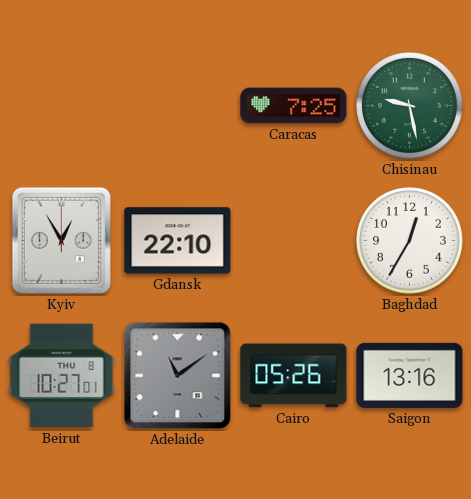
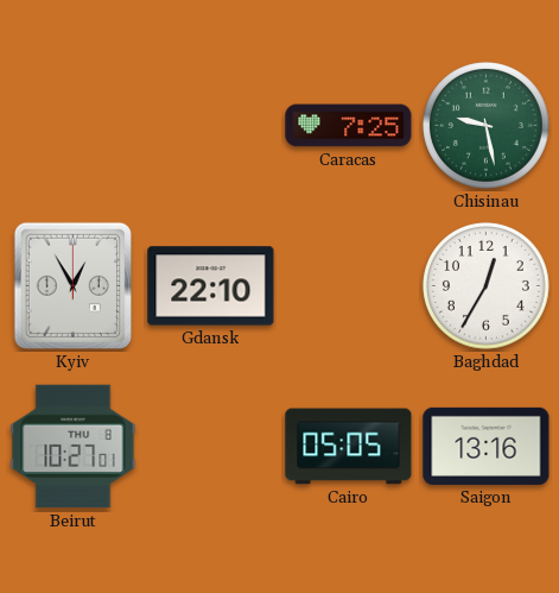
Adelaide: 11:09 -> none (178, 376)
Cairo: 05:26 -> 05:05 (349, 447)
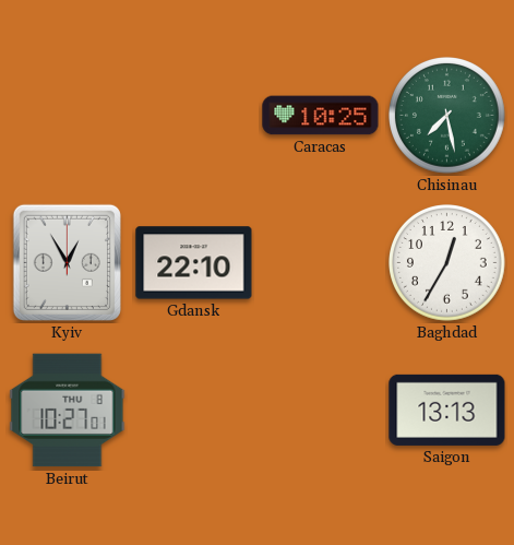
Caracas: 7:25 -> 10:25 (321, 116)
Chisinau: 9:28 -> 7:28 (447, 116)
Cairo: 05:05 -> none (349, 447)
Saigon: 13:16 -> 13:13 (447, 410)
